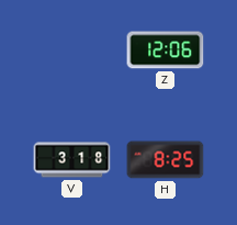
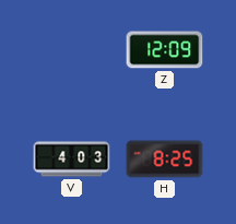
Z: 12:06 -> 12:09 (165, 50)
V: 3:18 -> 4:03 (72, 160)
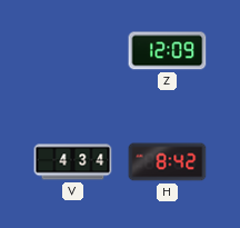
V: 4:03 -> 4:34 (73, 162)
H: 8:25 -> 8:42 (168, 162)
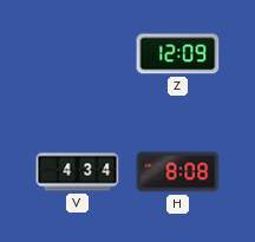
H: 8:42 -> 8:08 (178, 172)
